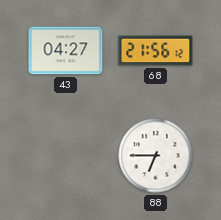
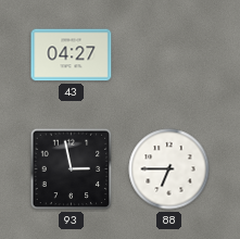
68: 21:56 -> none (156, 51)
93: none -> 2:58 (72, 169)
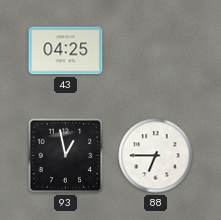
43: 04:27 -> 04:25 (66, 51)
93: 2:58 -> 12:58 (66, 156)
